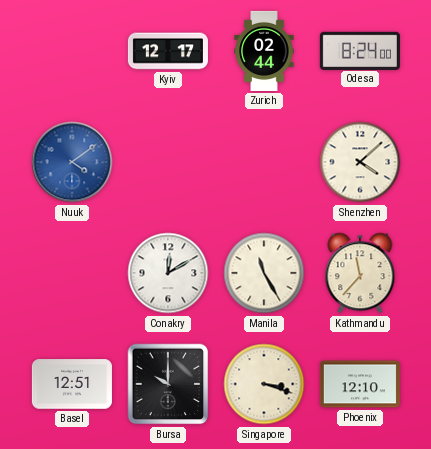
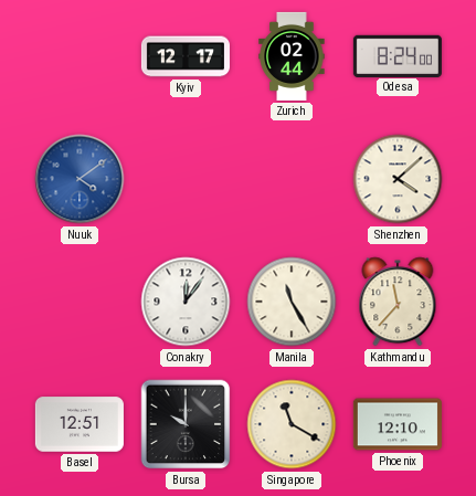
Conakry: 12:10 -> 12:06 (186, 302)
Singapore: 3:18 -> 11:20 (292, 424)
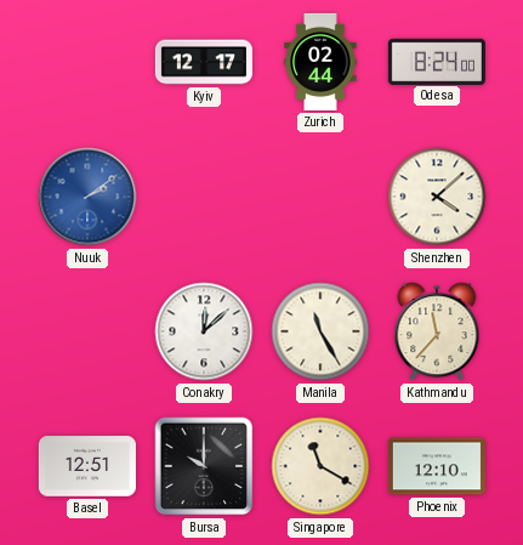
Nuuk: 4:09 -> 2:09 (87, 197)
Conakry: 12:06 -> 12:08 (204, 331)
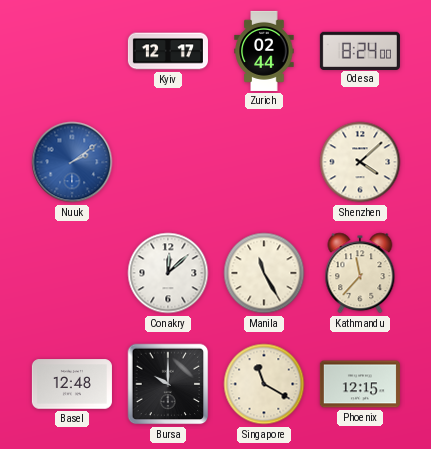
Basel: 12:51 -> 12:48 (72, 384)
Phoenix: 12:10 -> 12:15 (360, 384)
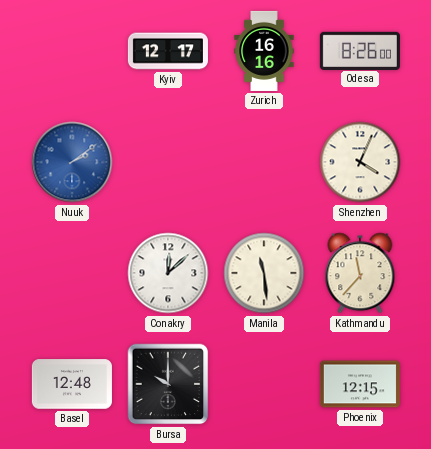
Zurich: 02:44 -> 16:16 (264, 51)
Odesa: 8:24 -> 8:26 (360, 50)
Shenzhen: 4:08 -> 4:04 (360, 162)
Manila: 11:25 -> 11:29 (264, 273)
Singapore: 11:20 -> none (264, 384)
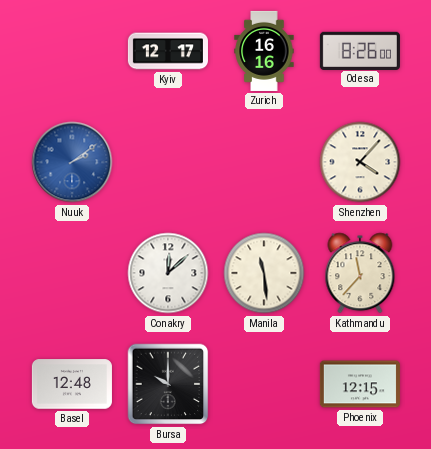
Shenzhen: 4:04 -> 4:07 (360, 162)
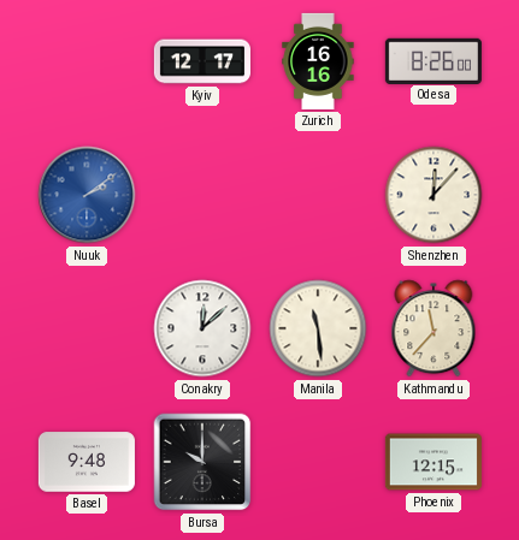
Shenzhen: 4:07 -> 12:07 (434, 195)
Basel: 12:48 -> 9:48 (87, 462)
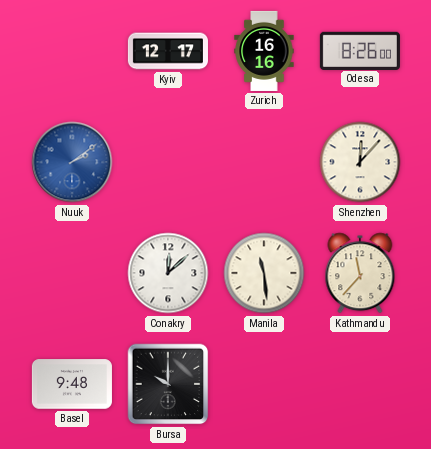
Phoenix: 12:15 -> none (434, 462)
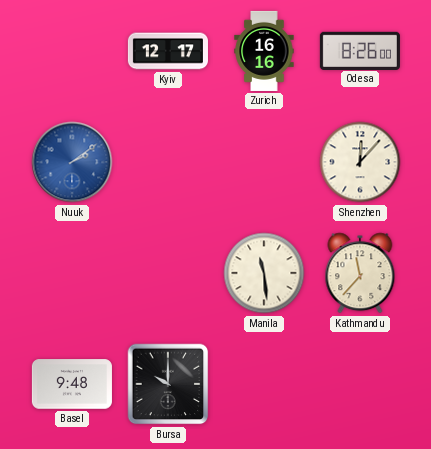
Conakry: 12:08 -> none (168, 273)
